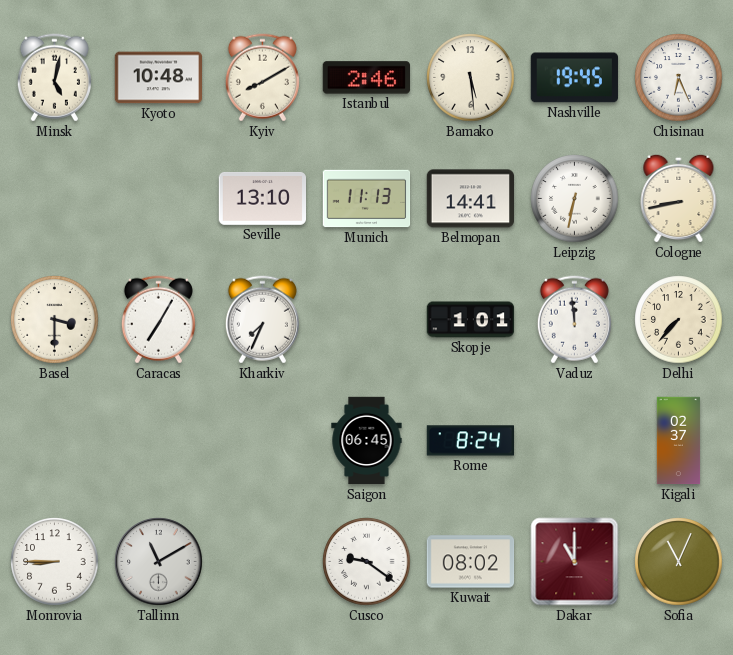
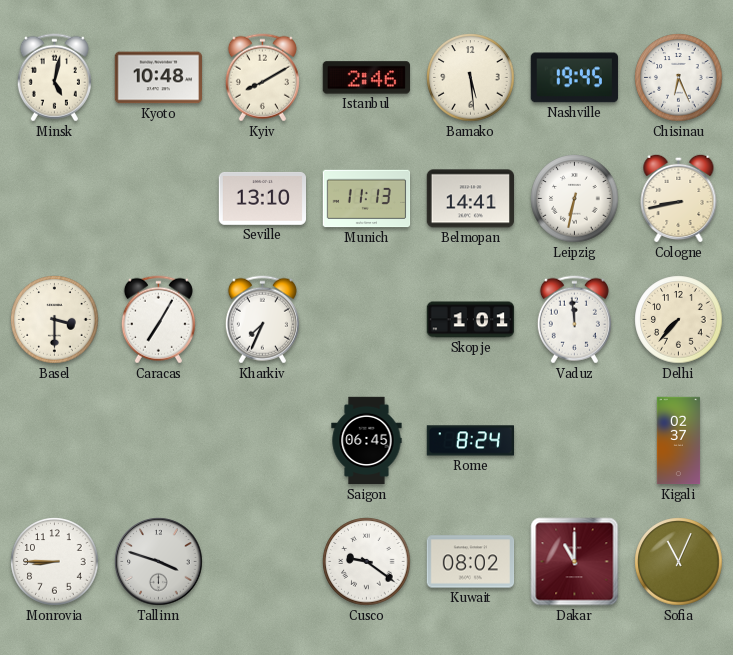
Tallinn: 11:10 -> 3:48 (159, 562)
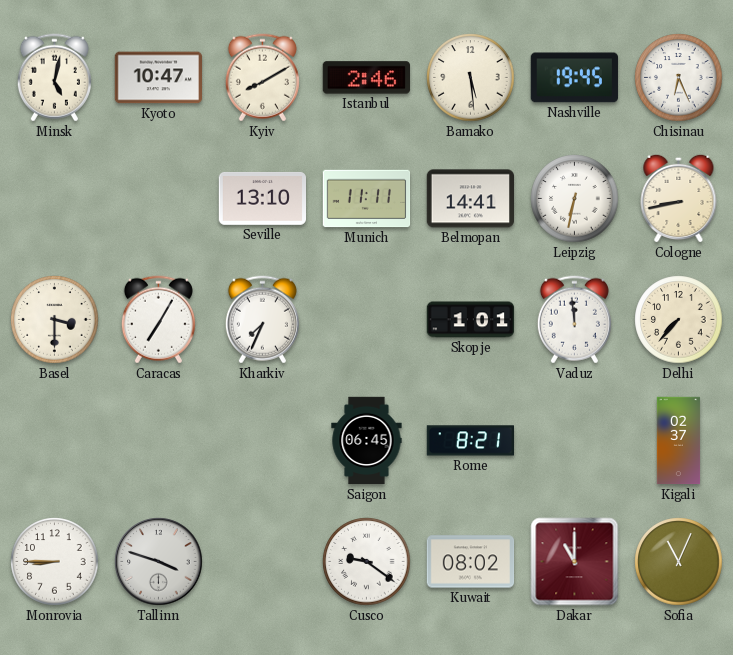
Kyoto: 10:48 -> 10:47 (159, 78)
Munich: 11:13 -> 11:11 (367, 199)
Rome: 8:24 -> 8:21 (470, 441)
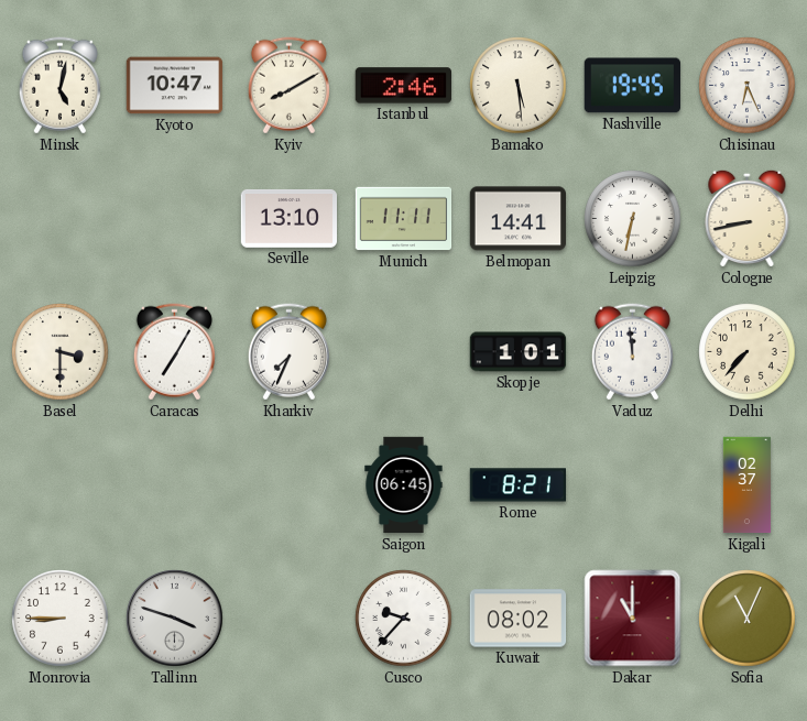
Cusco: 9:21 -> 9:37 (404, 619)
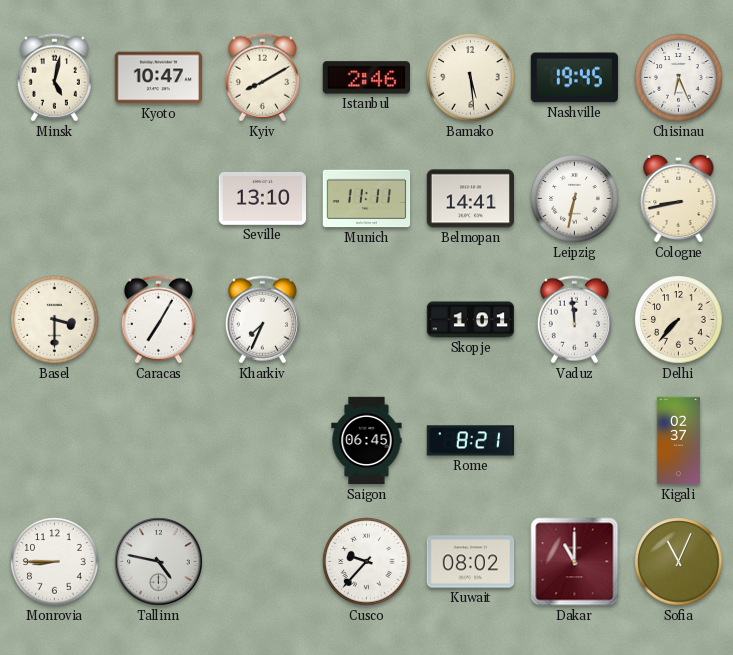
Tallinn: 3:48 -> 4:47 (159, 562)
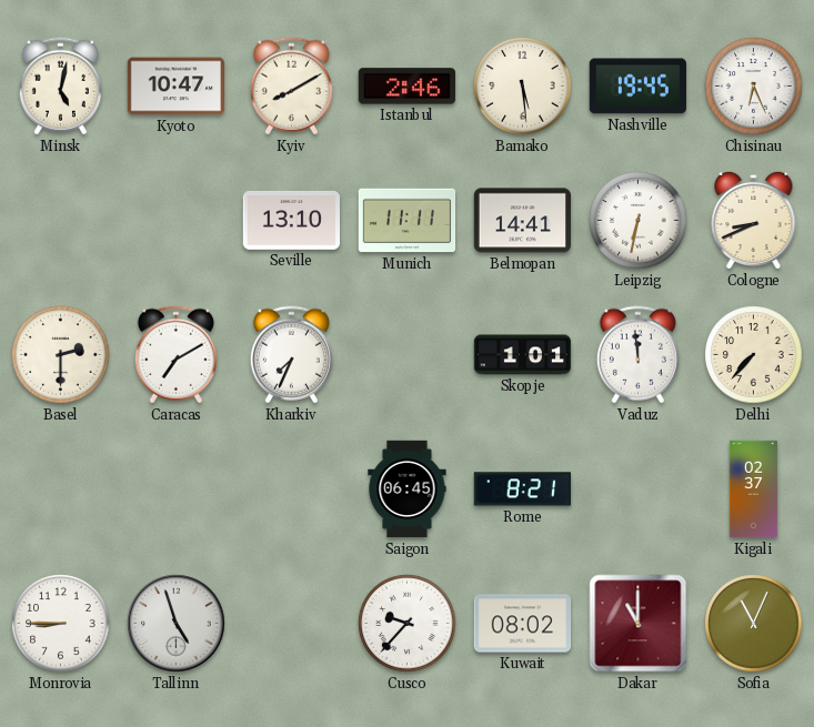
Cologne: 8:43 -> 8:41 (754, 220)
Basel: 3:30 -> 2:30 (61, 355)
Caracas: 7:05 -> 7:10 (175, 355)
Tallinn: 4:47 -> 4:57 (177, 624)
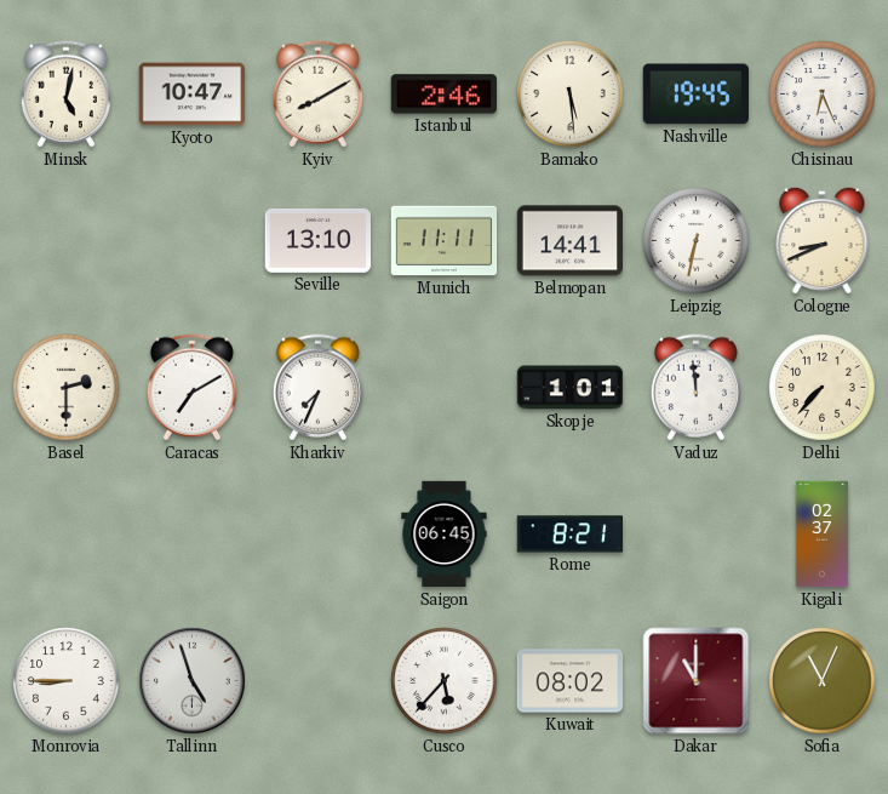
Cusco: 9:37 -> 5:37 (445, 681)
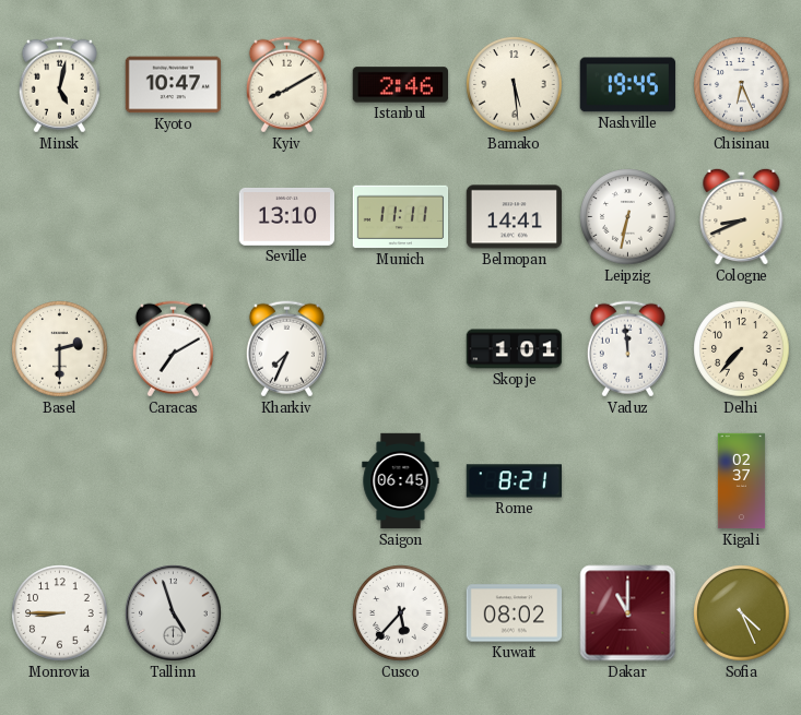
Sofia: 11:04 -> 4:26 (742, 613)
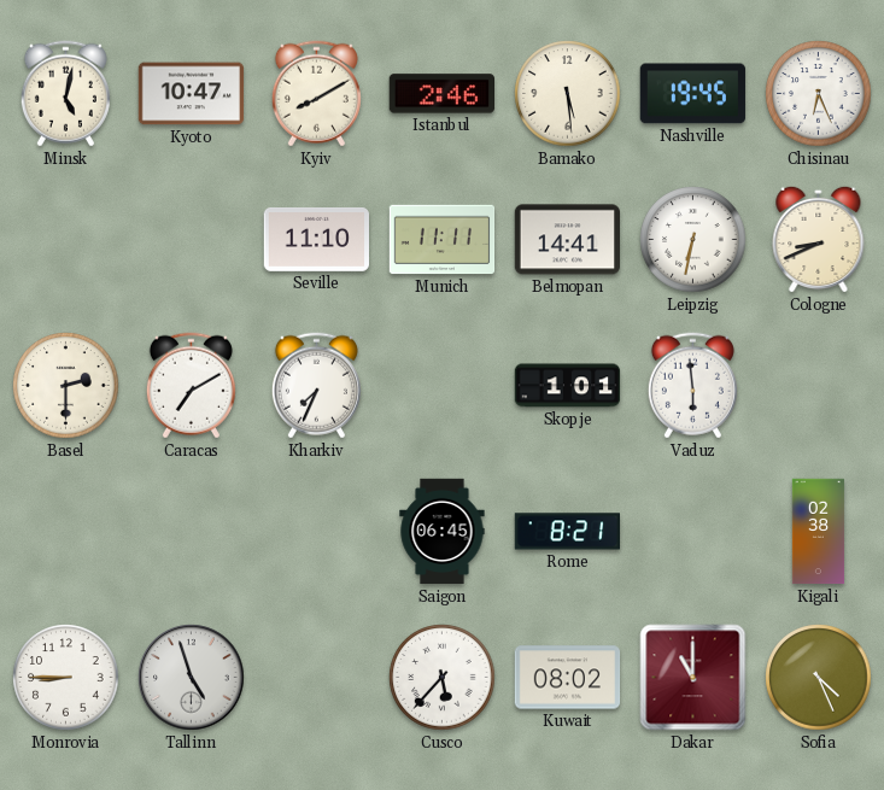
Seville: 13:10 -> 11:10 (316, 239)
Vaduz: 11:59 -> 5:59 (692, 386)
Delhi: 7:37 -> none (742, 349)
Kigali: 02:37 -> 02:38 (819, 532)
